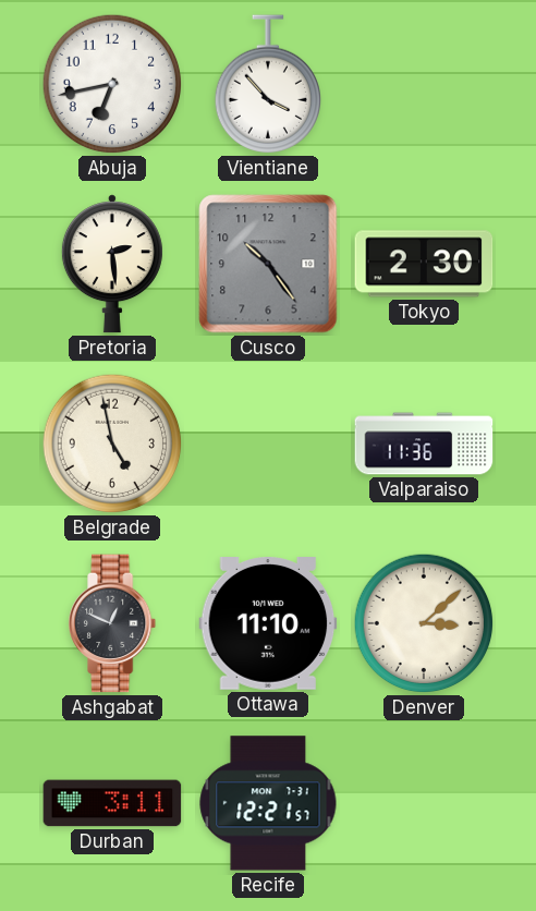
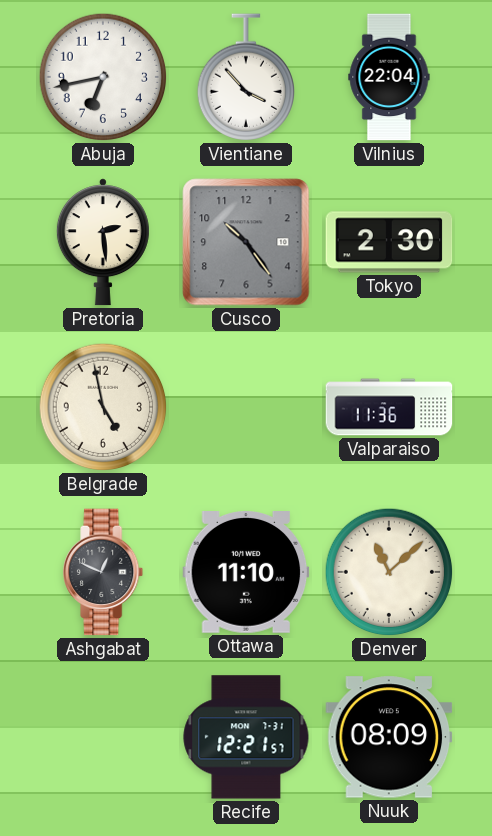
Vilnius: none -> 22:04 (389, 77)
Denver: 3:08 -> 11:08 (389, 572)
Durban: 3:11 -> none (112, 803)
Nuuk: none -> 08:09 (389, 737)
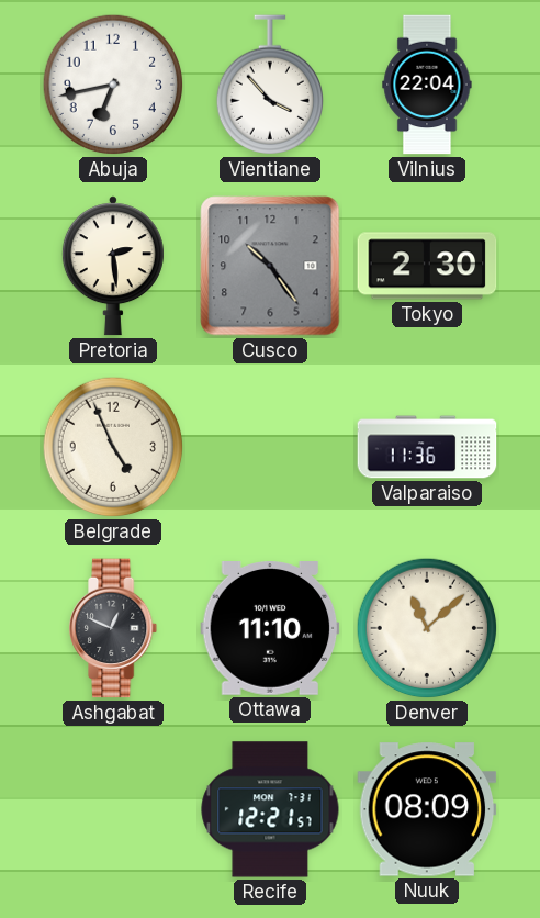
Belgrade: 4:58 -> 4:56 (113, 447)
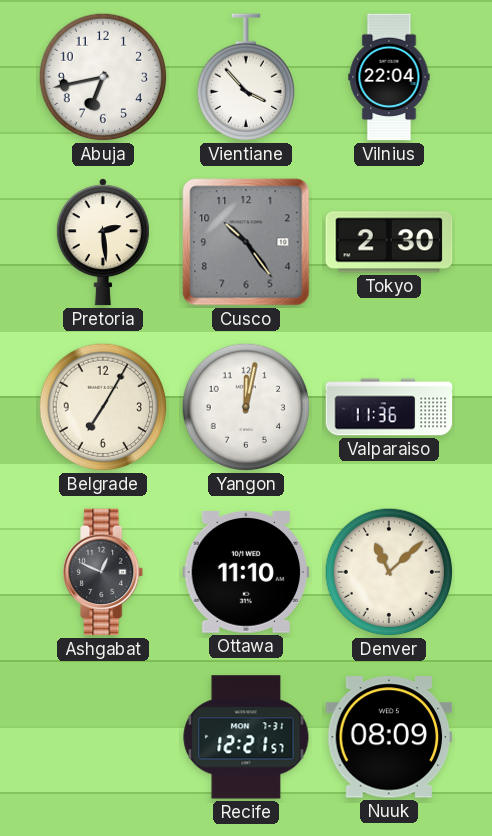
Belgrade: 4:56 -> 7:05 (103, 407)
Yangon: none -> 12:02 (246, 407)
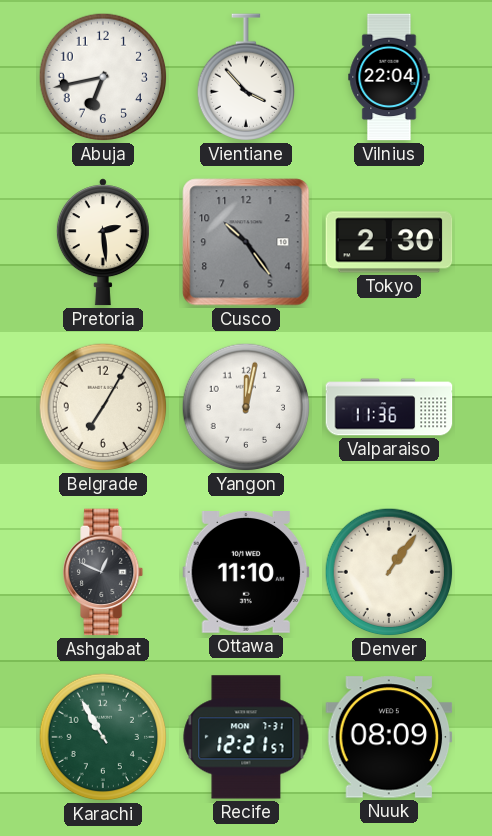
Denver: 11:08 -> 1:06 (389, 572)
Karachi: none -> 10:55 (103, 737)
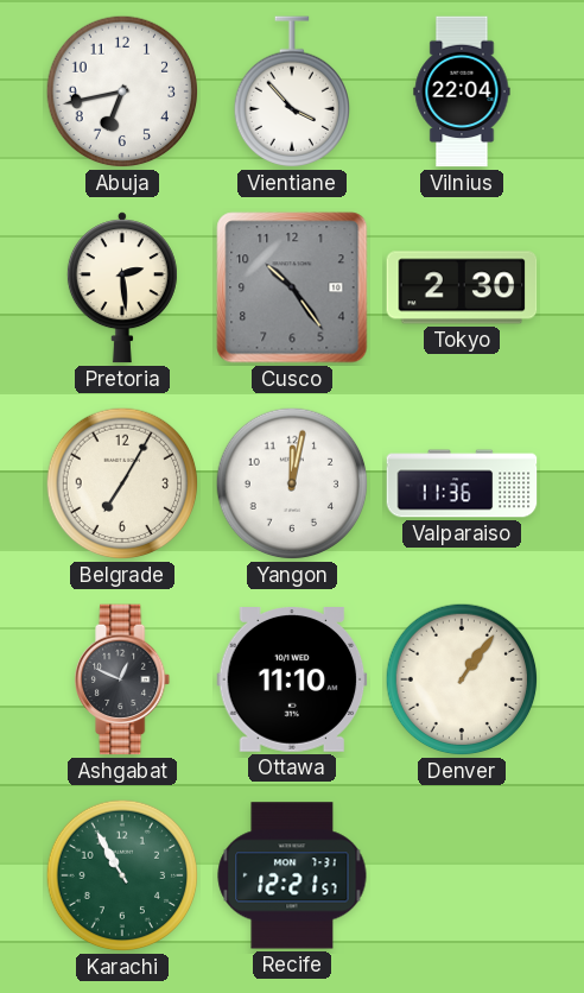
Nuuk: 08:09 -> none (389, 737)
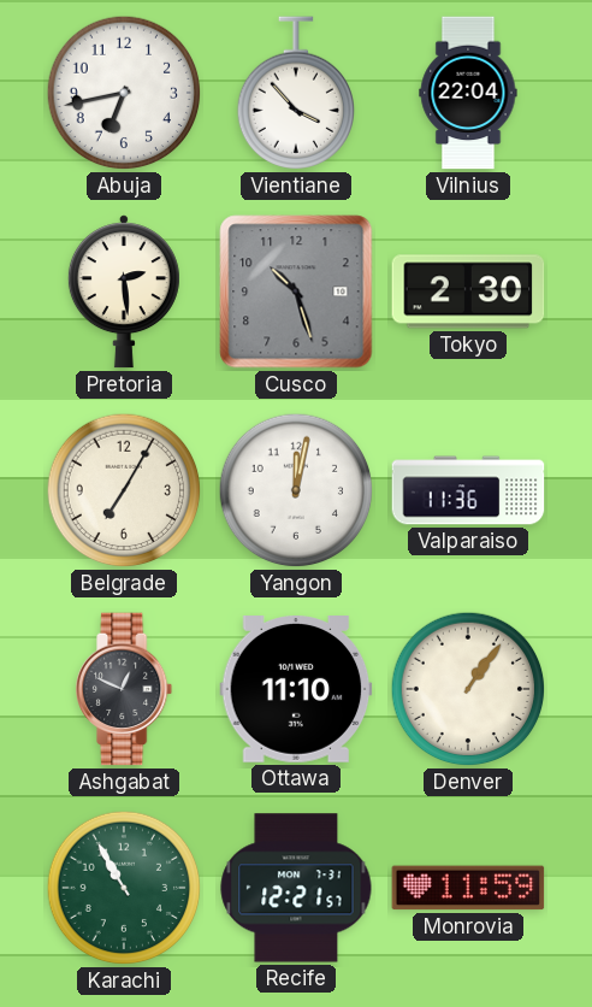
Cusco: 10:24 -> 10:27 (296, 291)
Monrovia: none -> 11:59 (468, 888)
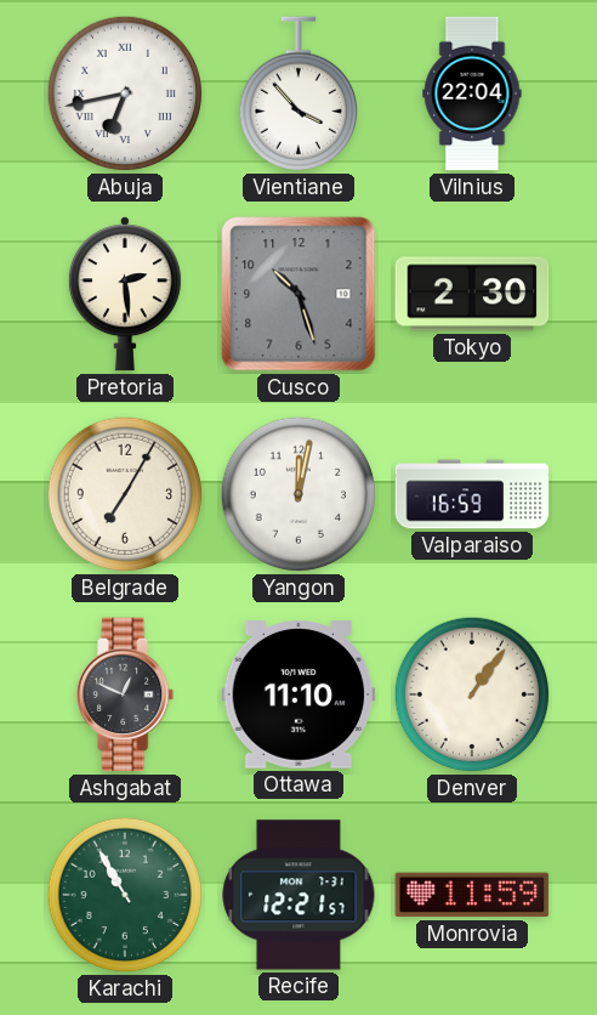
Abuja numerals: Arabic -> Roman (125, 93)
Valparaiso: 11:36 -> 16:59 (472, 494)
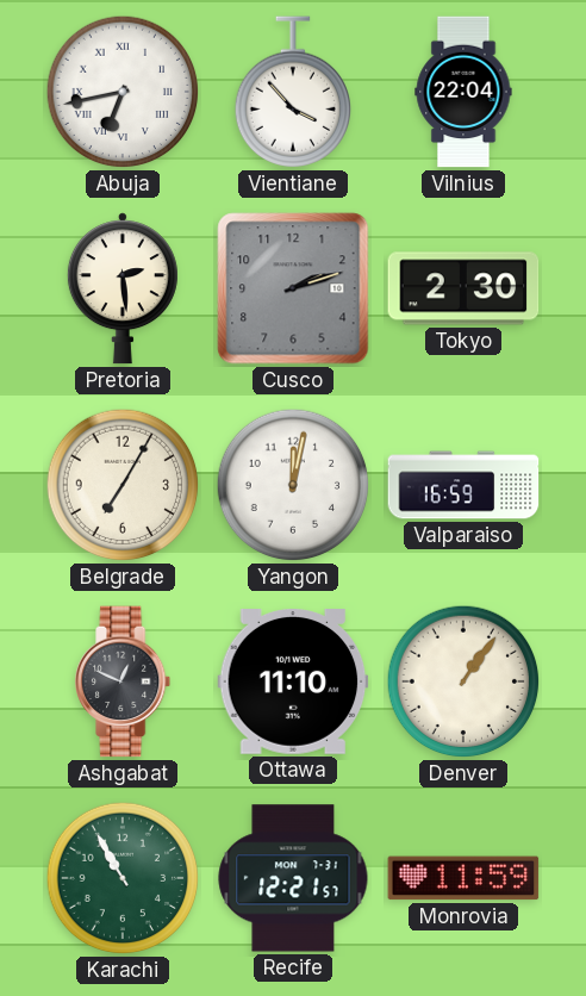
Cusco: 10:27 -> 2:12 (293, 288)
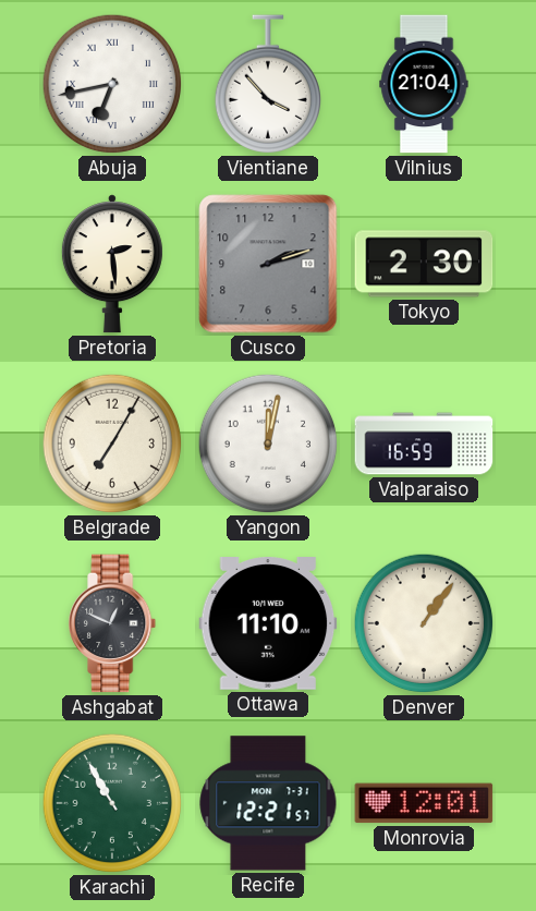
Vilnius: 22:04 -> 21:04 (424, 84)
Monrovia: 11:59 -> 12:01 (424, 803)
